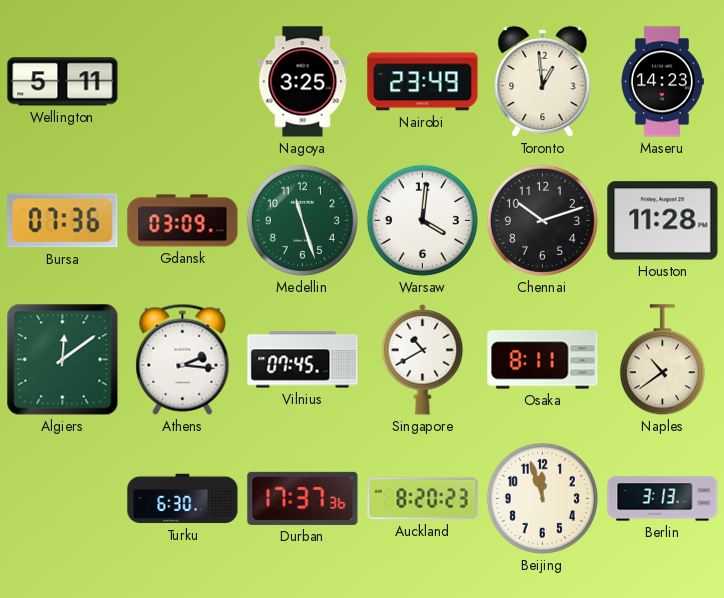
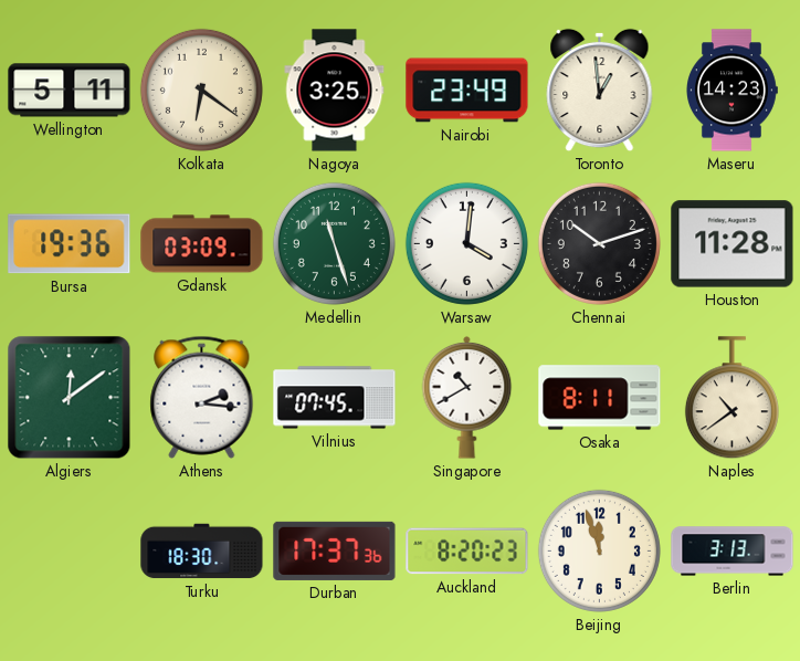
Kolkata: none -> 6:21 (201, 90)
Bursa: 07:36 -> 19:36 (70, 244)
Turku: 6:30 -> 18:30 (202, 552)
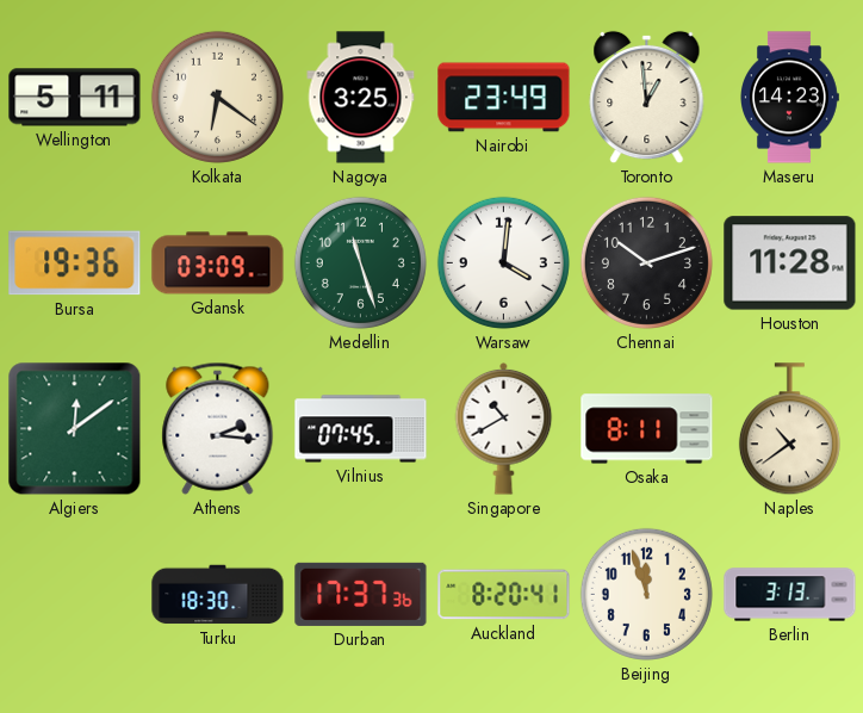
Auckland: 8:20:23 -> 8:20:41 (504, 595)
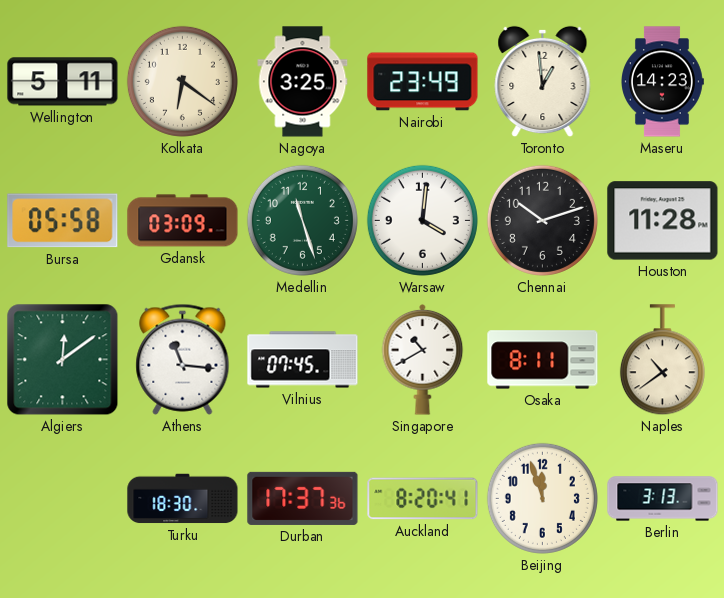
Bursa: 19:36 -> 05:58 (63, 221)
Athens: 2:16 -> 11:16 (183, 359)
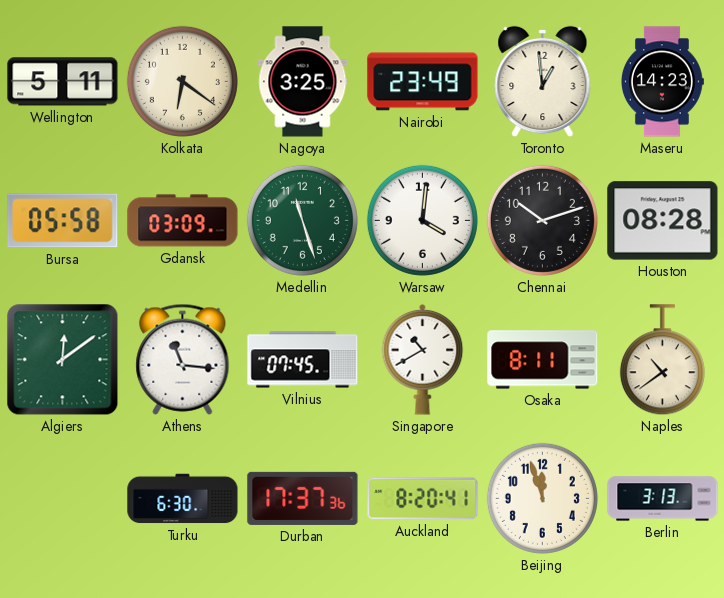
Houston: 11:28 -> 08:28 (663, 221)
Turku: 18:30 -> 6:30 (183, 499)
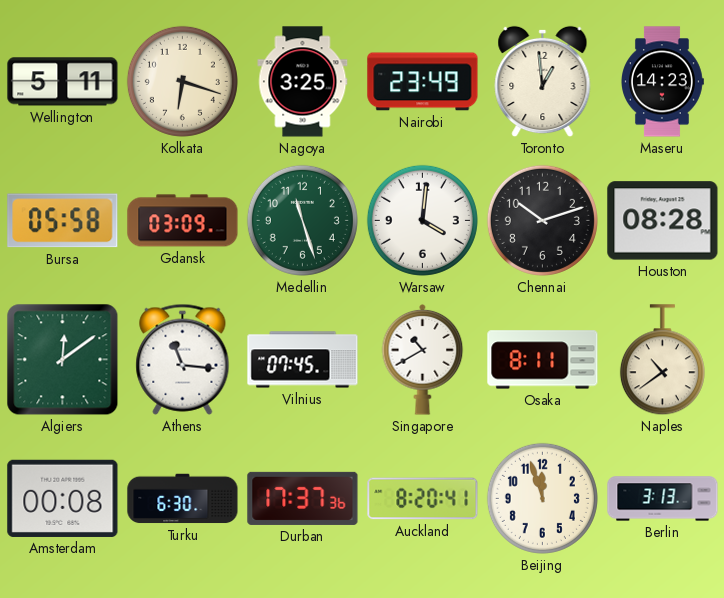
Kolkata: 6:21 -> 6:18 (182, 81)
Amsterdam: none -> 00:08 (63, 498)
